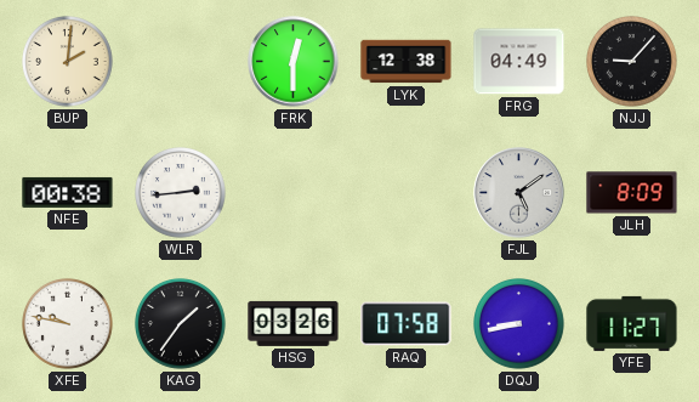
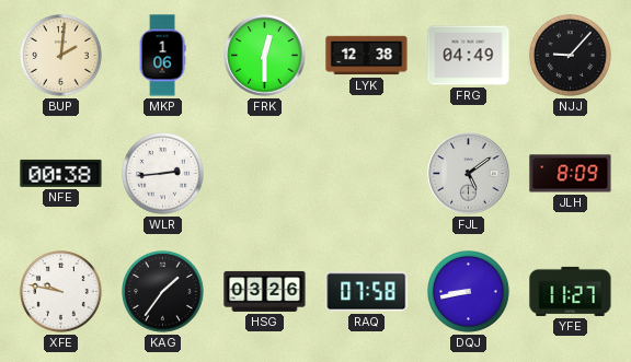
MKP: none -> 1:06 (162, 56)
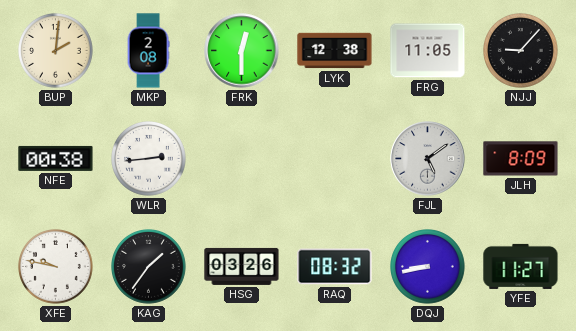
MKP: 1:06 -> 2:08 (148, 51)
FRG: 04:49 -> 11:05 (428, 51)
RAQ: 07:58 -> 08:32 (335, 267)
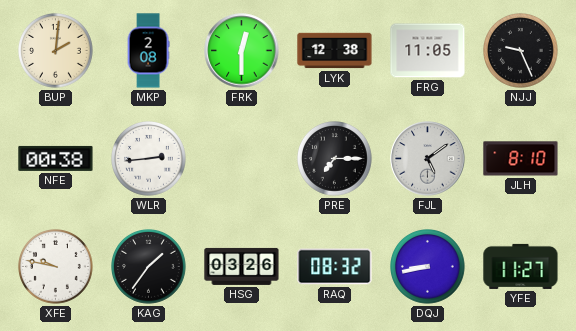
NJJ: 9:07 -> 9:26 (521, 51)
PRE: none -> 7:15 (335, 159)
JLH: 8:09 -> 8:10 (521, 159)
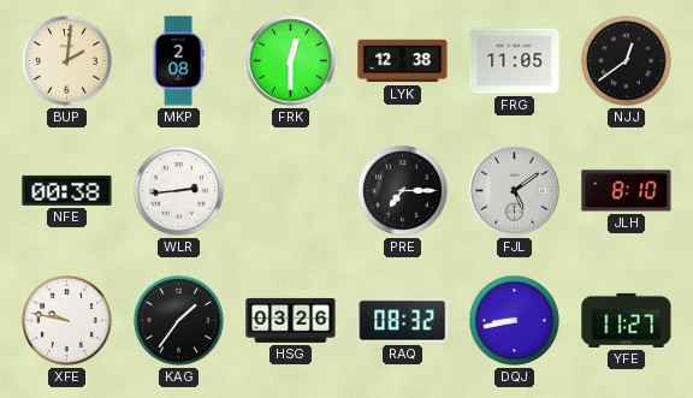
NJJ: 9:26 -> 12:39 (627, 61)
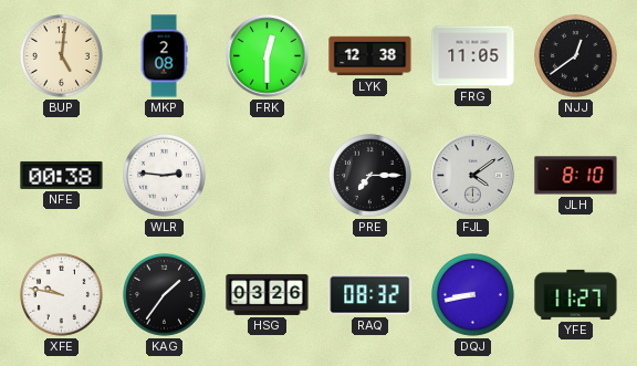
BUP: 2:01 -> 5:01 (62, 56)
WLR: 2:44 -> 2:46 (165, 176)
FJL: 5:09 -> 4:09 (473, 176)
